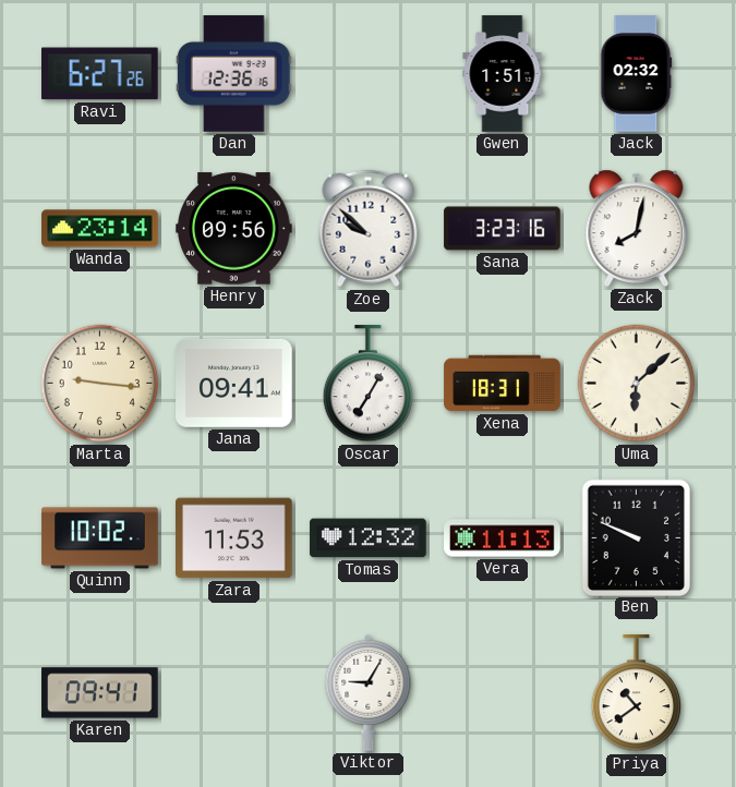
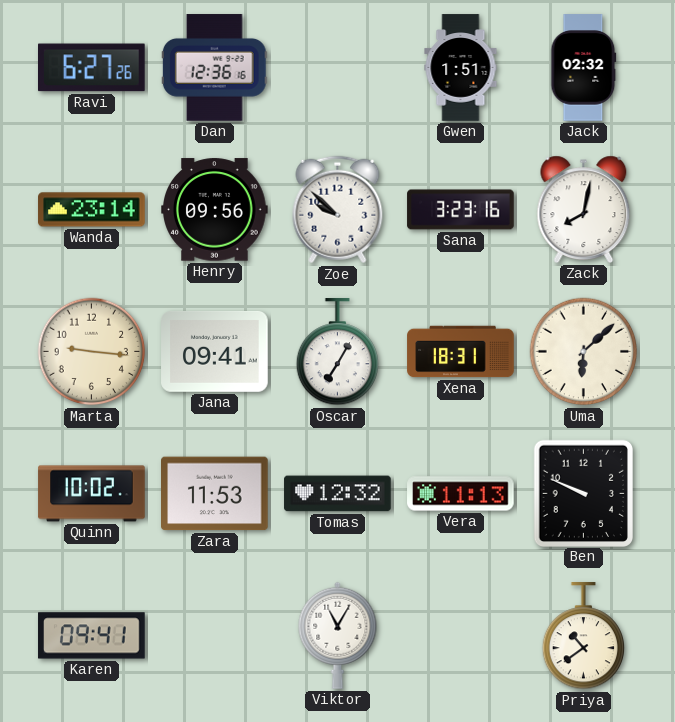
Viktor: 9:05 -> 11:05 (338, 635)
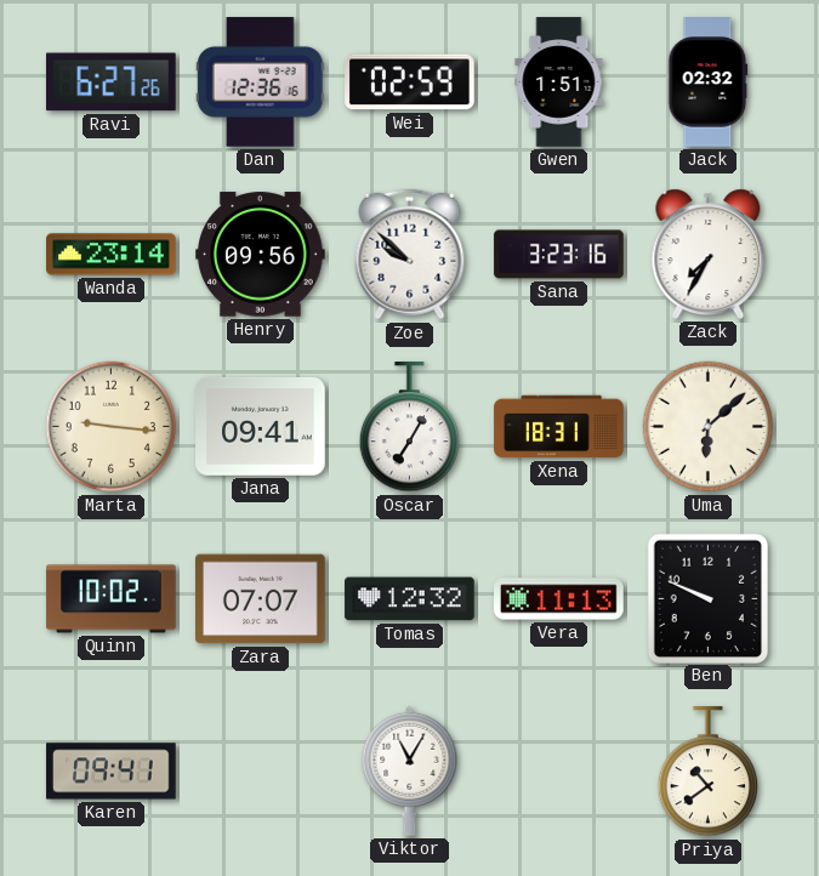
Wei: none -> 02:59 (410, 83)
Zack: 8:02 -> 7:35 (709, 254)
Zara: 11:53 -> 07:07 (261, 599)
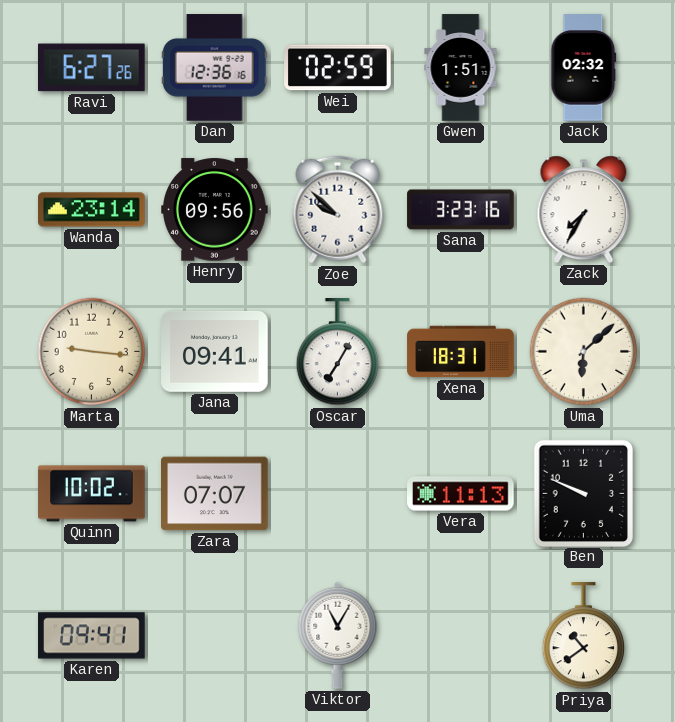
Tomas: 12:32 -> none (410, 599)
